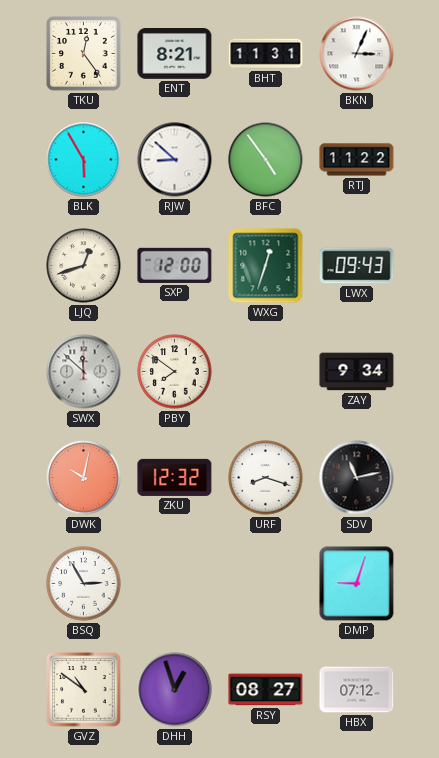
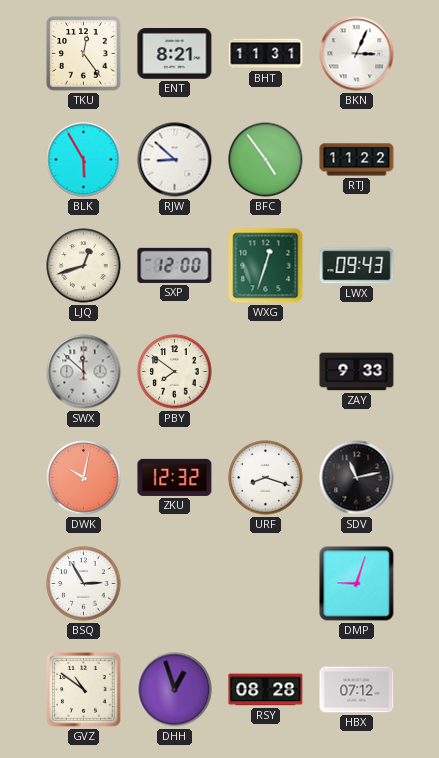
ZAY: 9:34 -> 9:33 (357, 372)
RSY: 08:27 -> 08:28 (266, 690)
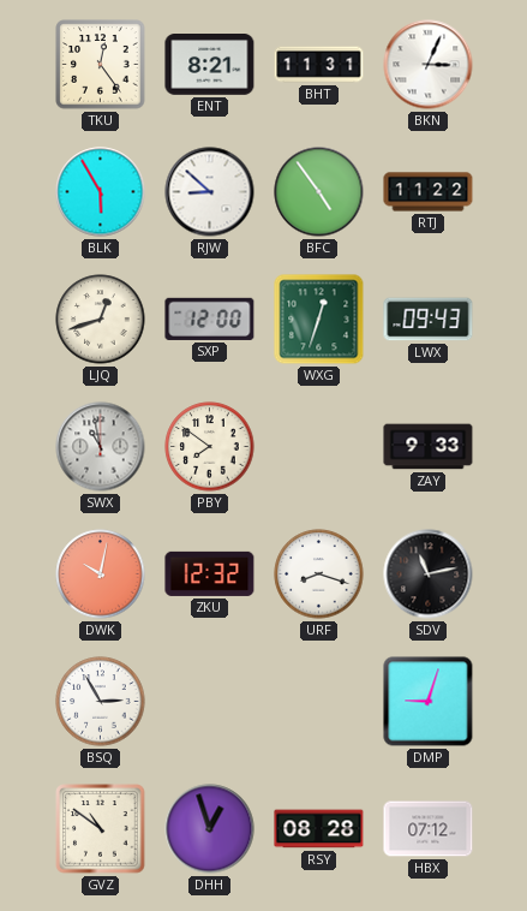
SWX: 11:52 -> 10:58 (101, 447)
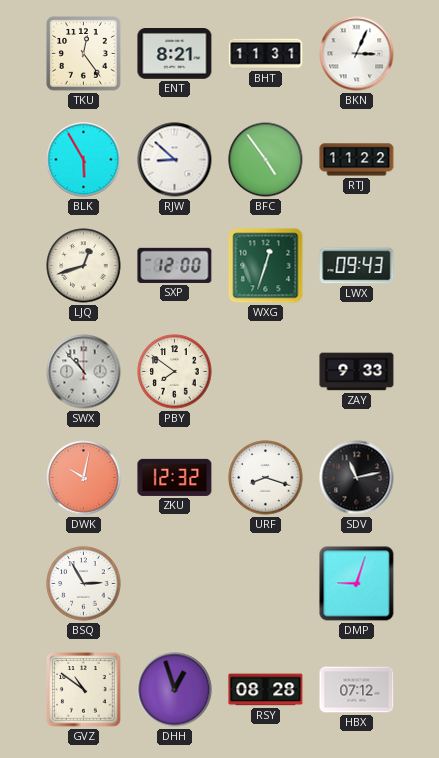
SWX: 10:58 -> 10:53 (84, 372)
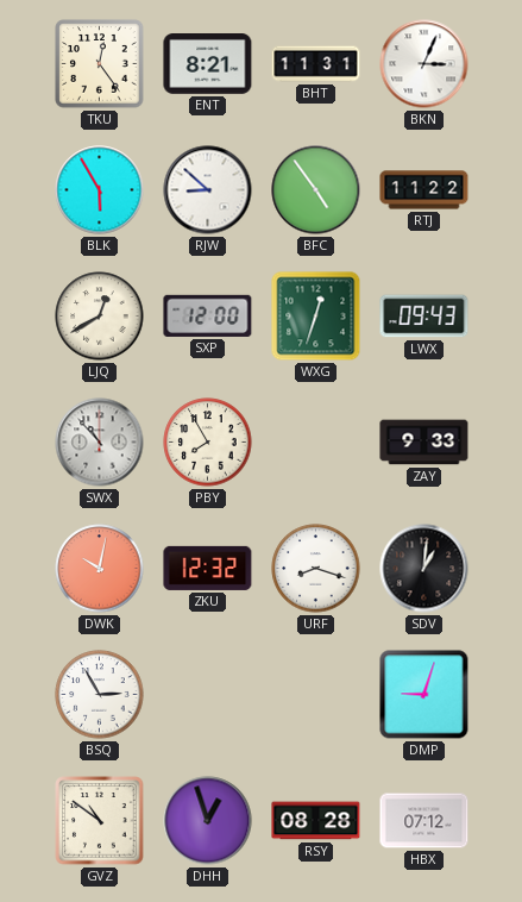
LJQ: 12:42 -> 12:40 (100, 317)
PBY: 7:51 -> 7:55 (208, 443)
SDV: 11:13 -> 1:01 (424, 569)
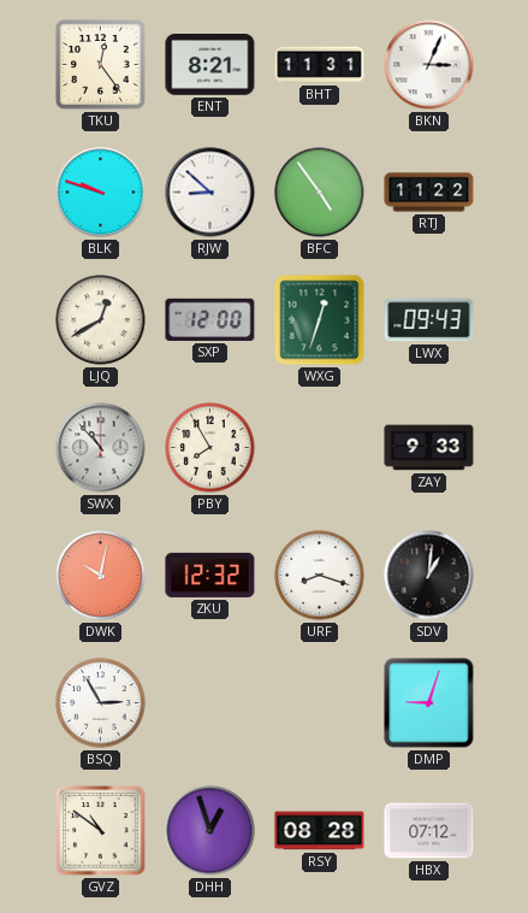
BLK: 5:55 -> 9:48 (101, 193)
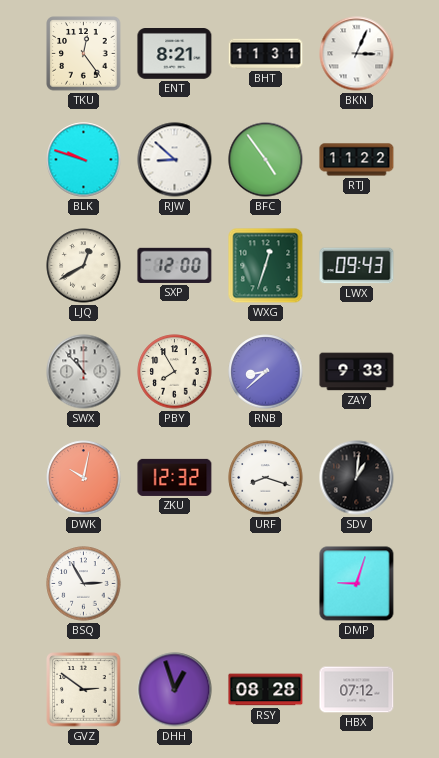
RNB: none -> 8:38 (266, 372)
GVZ: 10:51 -> 2:51 (84, 690)
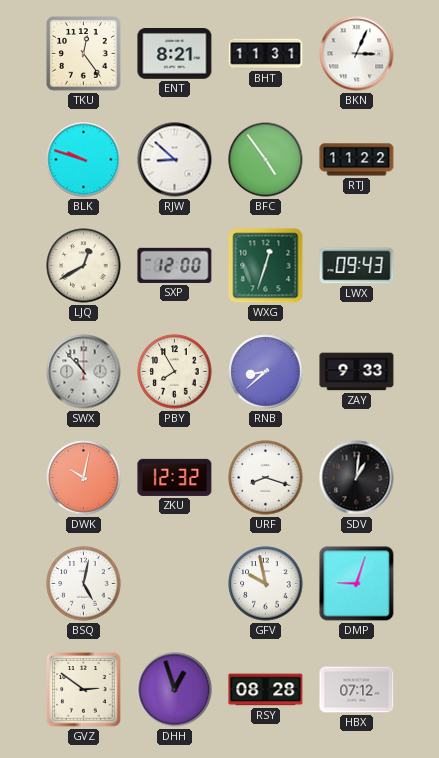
BSQ: 2:55 -> 5:02 (84, 584)
GFV: none -> 9:58 (266, 584)
